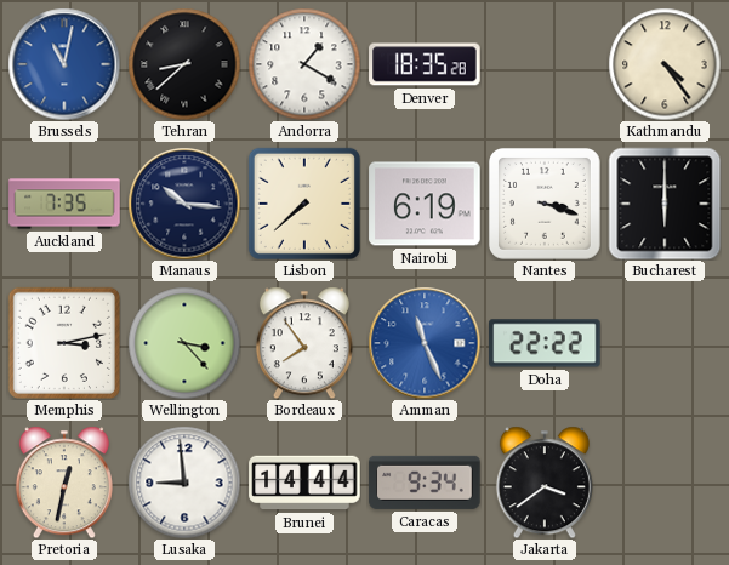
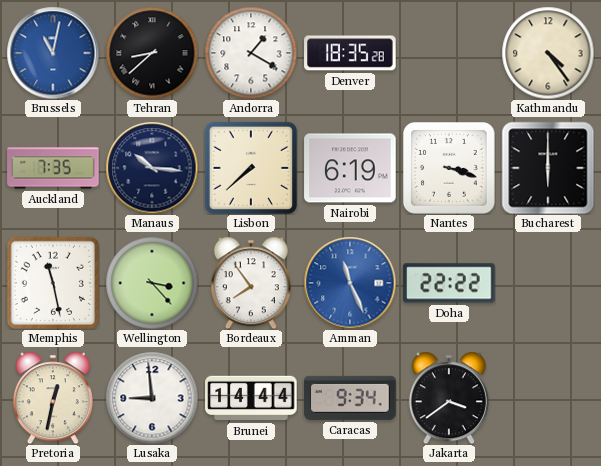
Memphis: 3:13 -> 11:28 (53, 283)
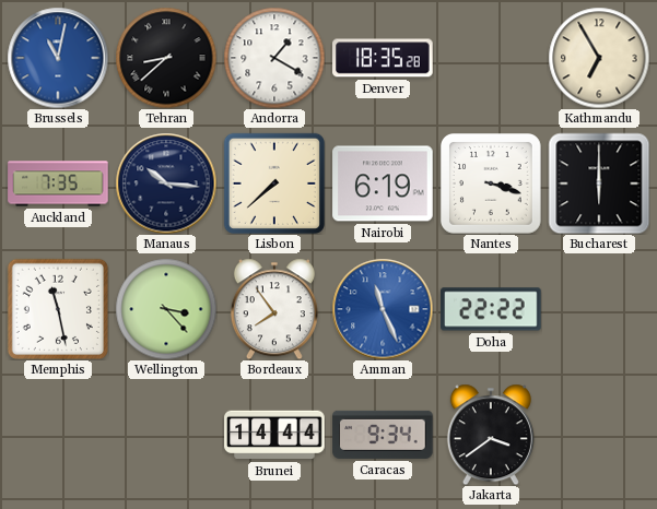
Kathmandu: 4:24 -> 6:55 (599, 58)
Pretoria: 12:32 -> none (53, 398)
Lusaka: 8:59 -> none (152, 398)
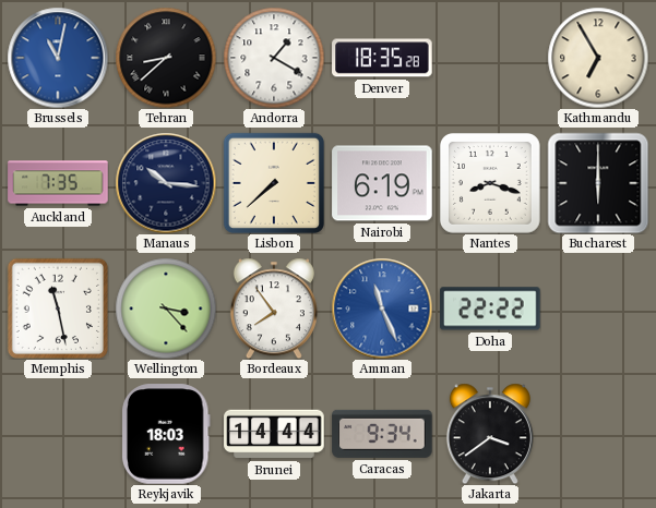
Nantes: 3:18 -> 8:18 (491, 184)
Reykjavik: none -> 18:03 (166, 434)
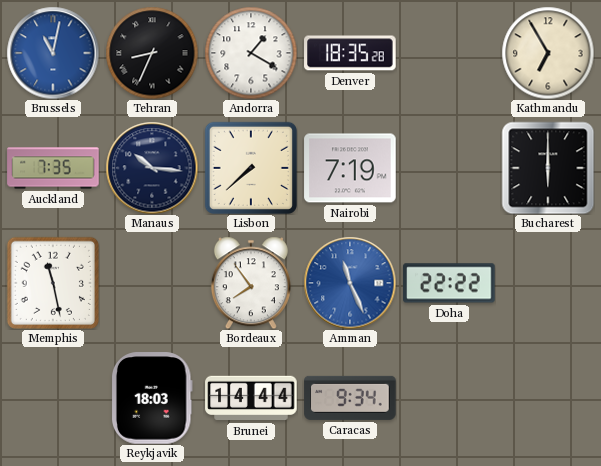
Tehran: 8:38 -> 8:34 (152, 53)
Nairobi: 6:19 -> 7:19 (350, 168)
Nantes: 8:18 -> none (491, 184)
Wellington: 3:23 -> none (166, 309)
Jakarta: 3:39 -> none (490, 434)
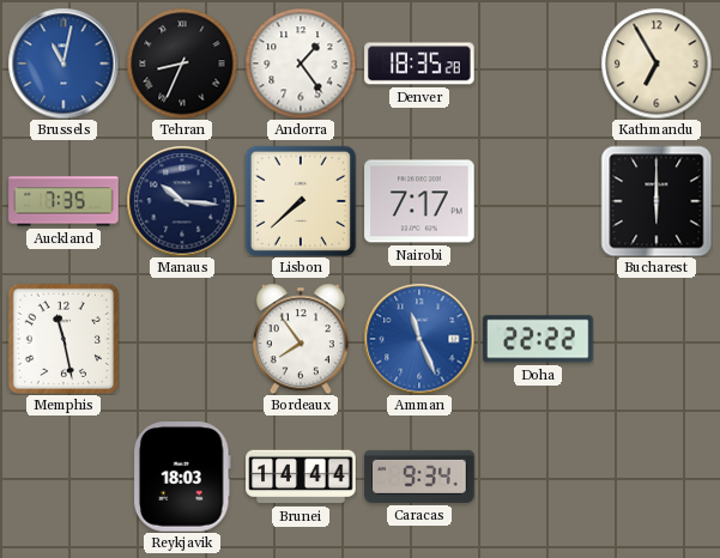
Andorra: 1:20 -> 1:24 (301, 63)
Nairobi: 7:19 -> 7:17 (419, 201)
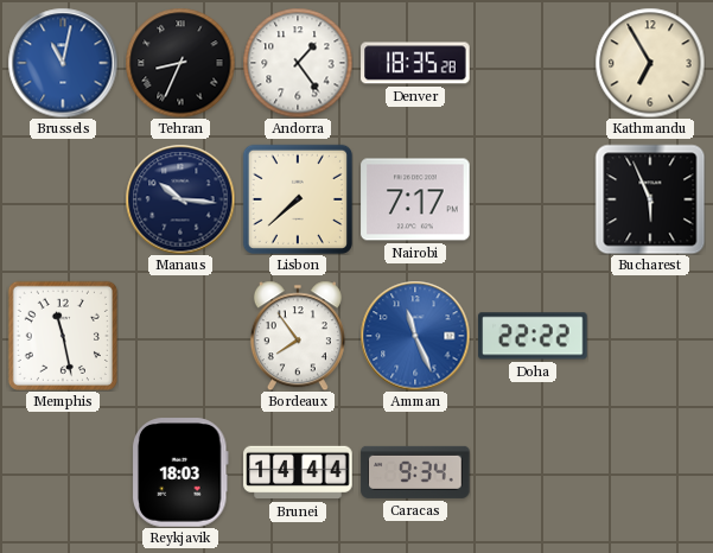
Auckland: 7:35 -> none (63, 201)
Bucharest: 6:00 -> 5:56 (650, 199)
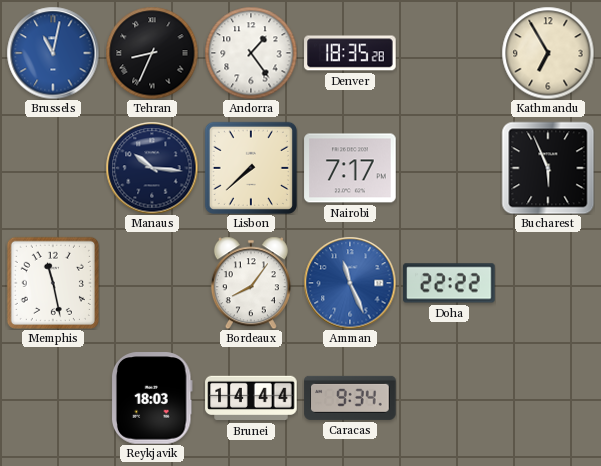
Bordeaux: 7:54 -> 8:06 (251, 283)
